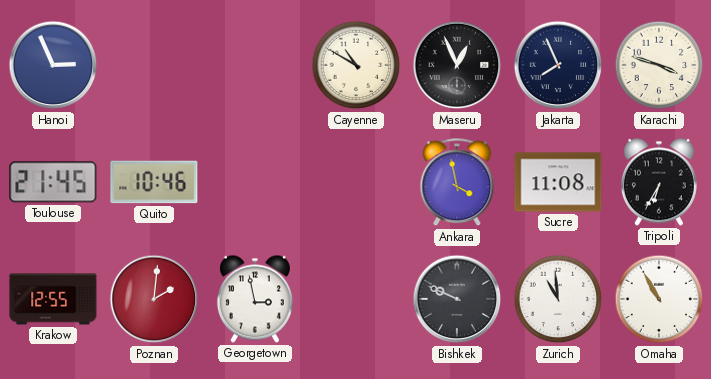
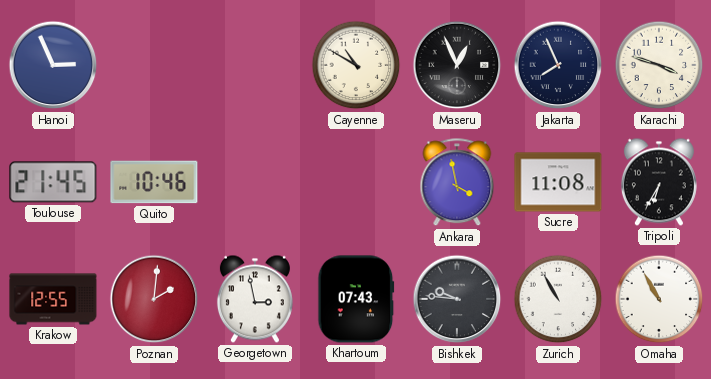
Khartoum: none -> 07:43 (356, 299)
Bishkek: 9:49 -> 9:46 (457, 299)
Zurich: 10:59 -> 10:55 (558, 299)
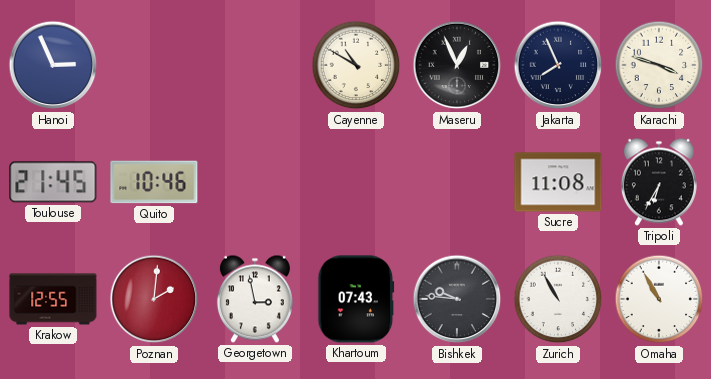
Ankara: 3:58 -> none (457, 183)
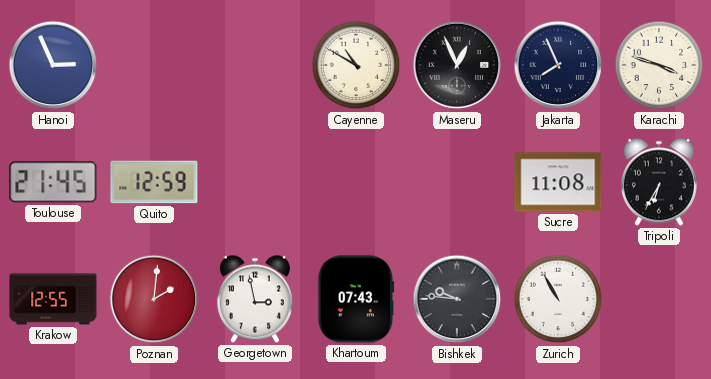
Quito: 10:46 -> 12:59 (154, 182)
Omaha: 10:55 -> none (659, 299)
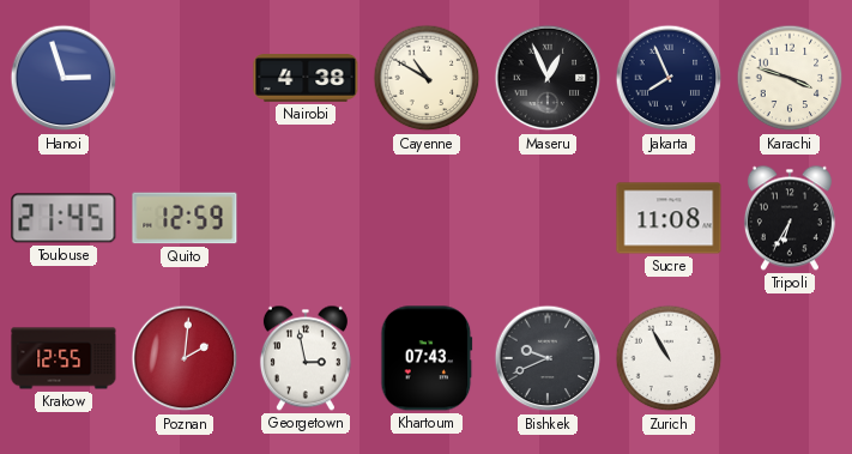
Hanoi: 2:56 -> 2:57 (64, 78)
Nairobi: none -> 4:38 (306, 78)
Bishkek: 9:46 -> 9:41 (548, 358)
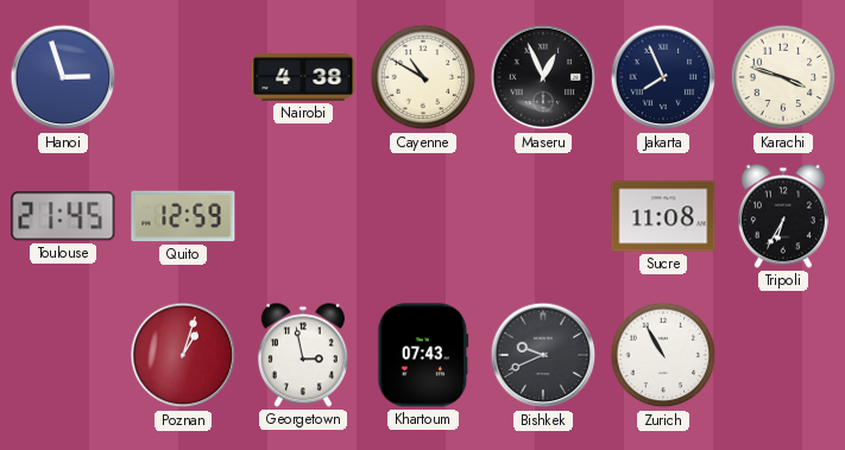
Krakow: 12:55 -> none (64, 358)
Poznan: 2:01 -> 1:03 (183, 355)
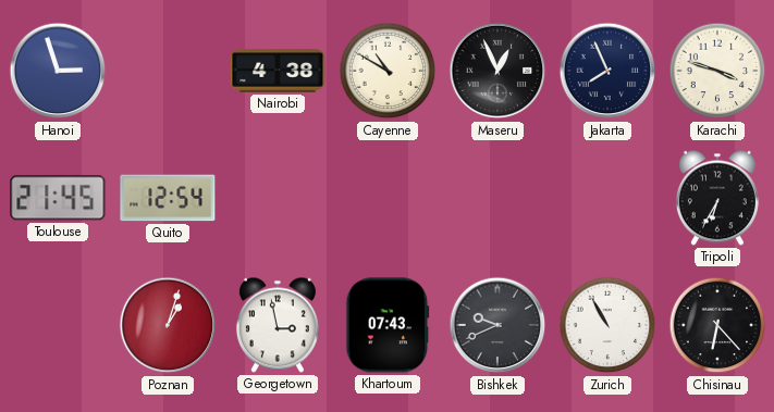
Quito: 12:59 -> 12:54 (168, 198)
Sucre: 11:08 -> none (663, 216)
Chisinau: none -> 6:23 (717, 325)
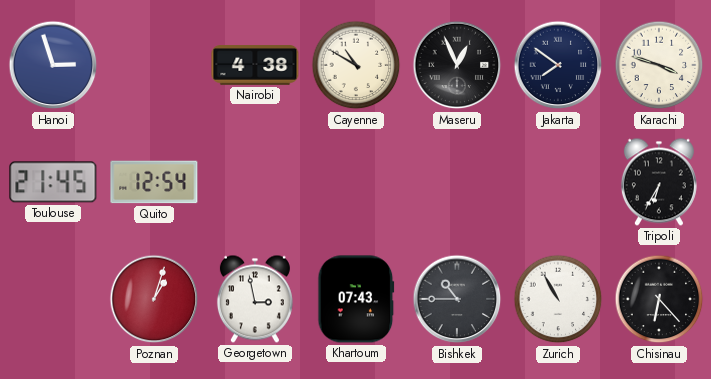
Jakarta: 7:56 -> 7:51 (558, 65)
Bishkek: 9:41 -> 10:45 (457, 299)
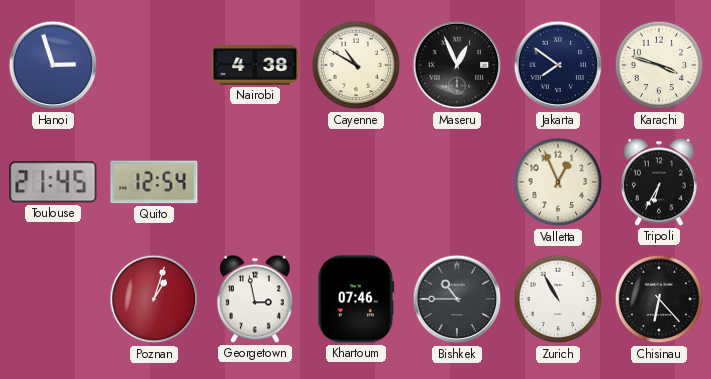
Valletta: none -> 12:56 (558, 182)
Khartoum: 07:43 -> 07:46 (356, 299)
